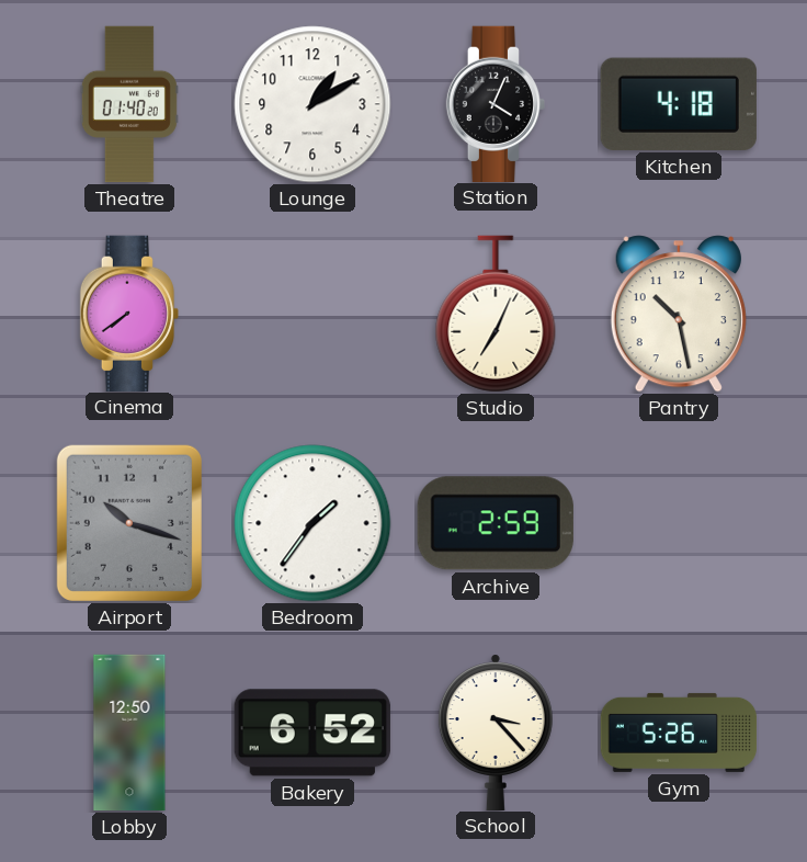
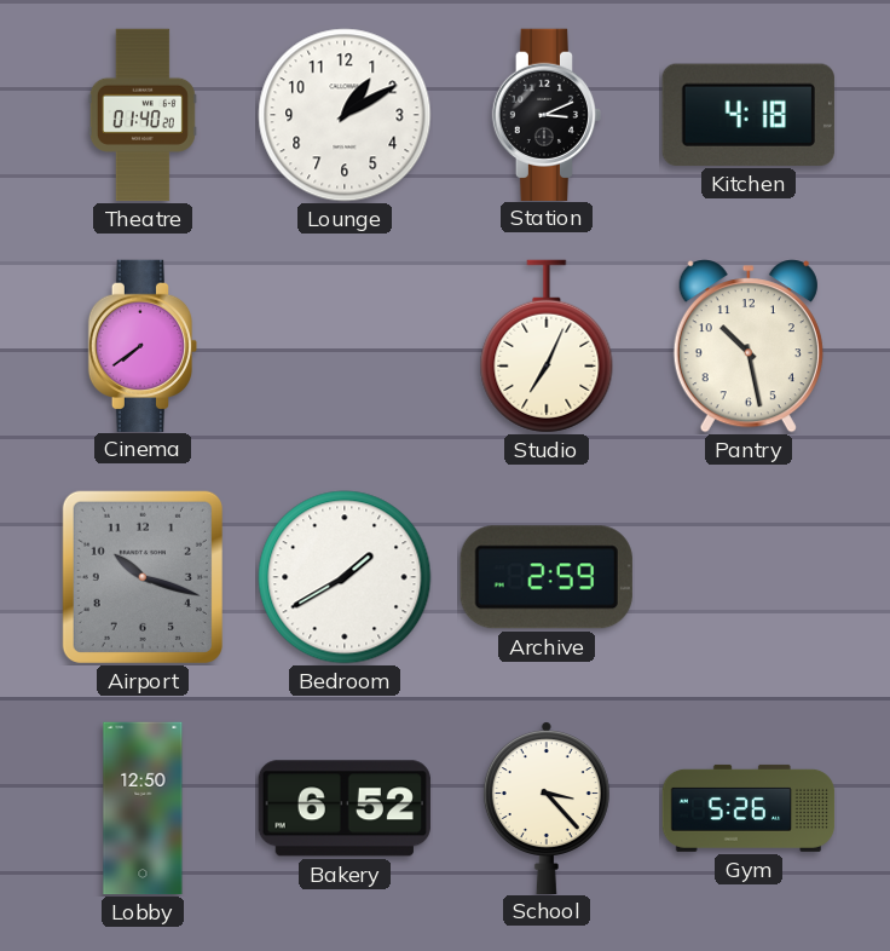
Station: 4:04 -> 3:11 (545, 114)
Bedroom: 1:36 -> 1:40 (345, 577)
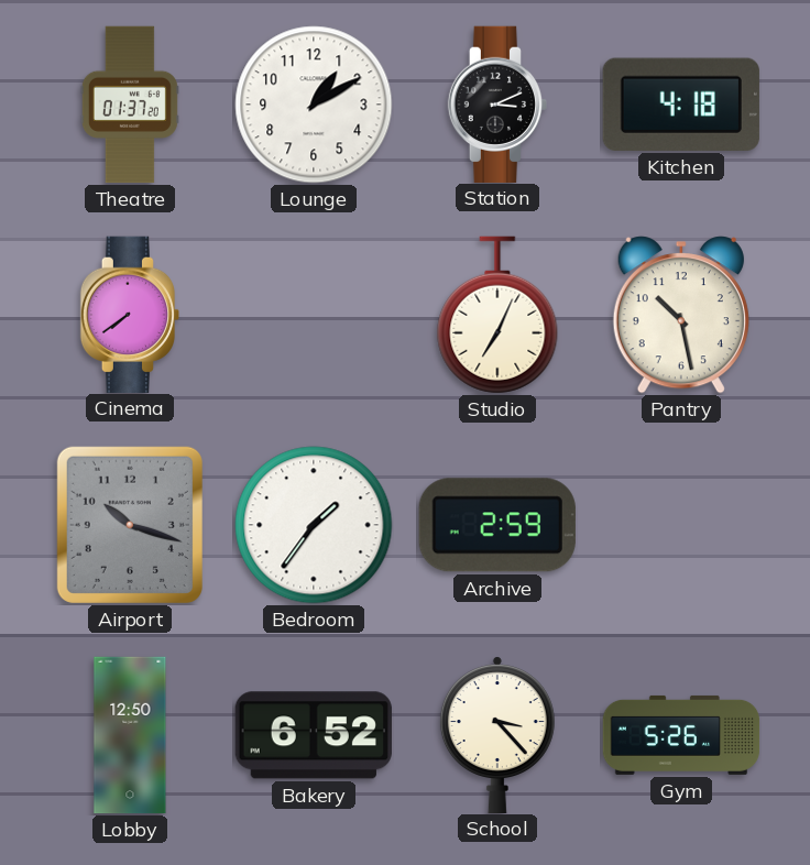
Theatre: 01:40 -> 01:37 (130, 105)
Bedroom: 1:40 -> 1:36 (314, 525)
